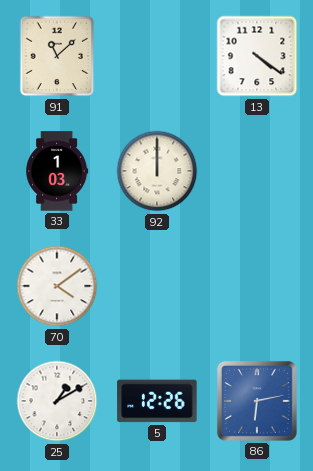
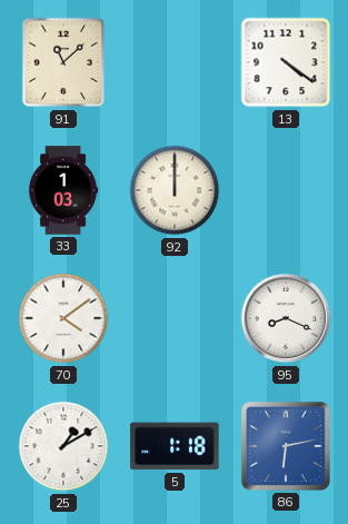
95: none -> 8:19 (286, 318)
5: 12:26 -> 1:18 (175, 446)
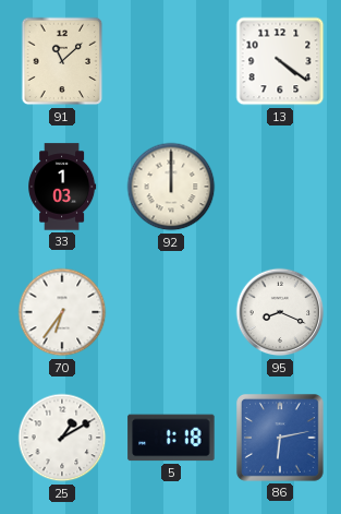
70: 4:09 -> 6:36 (62, 312)
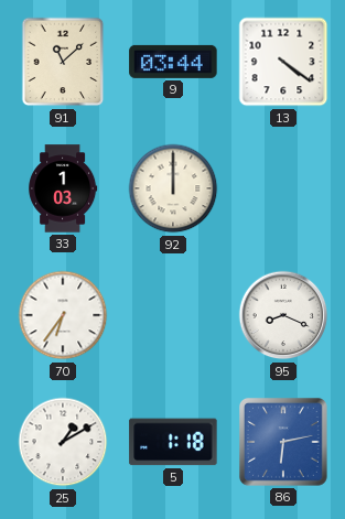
9: none -> 03:44 (173, 62)
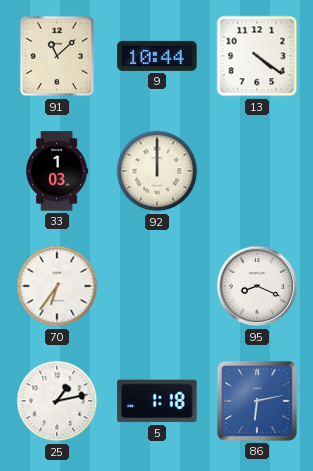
9: 03:44 -> 10:44 (157, 56)
25: 1:10 -> 1:13 (57, 401)
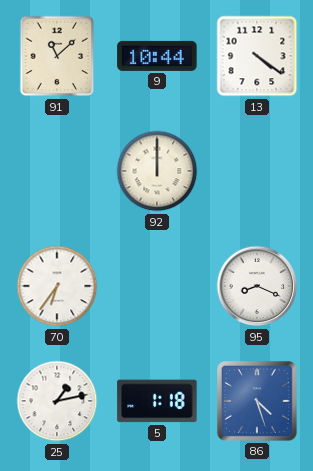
33: 1:03 -> none (57, 171)
86: 6:13 -> 4:27 (257, 401)
